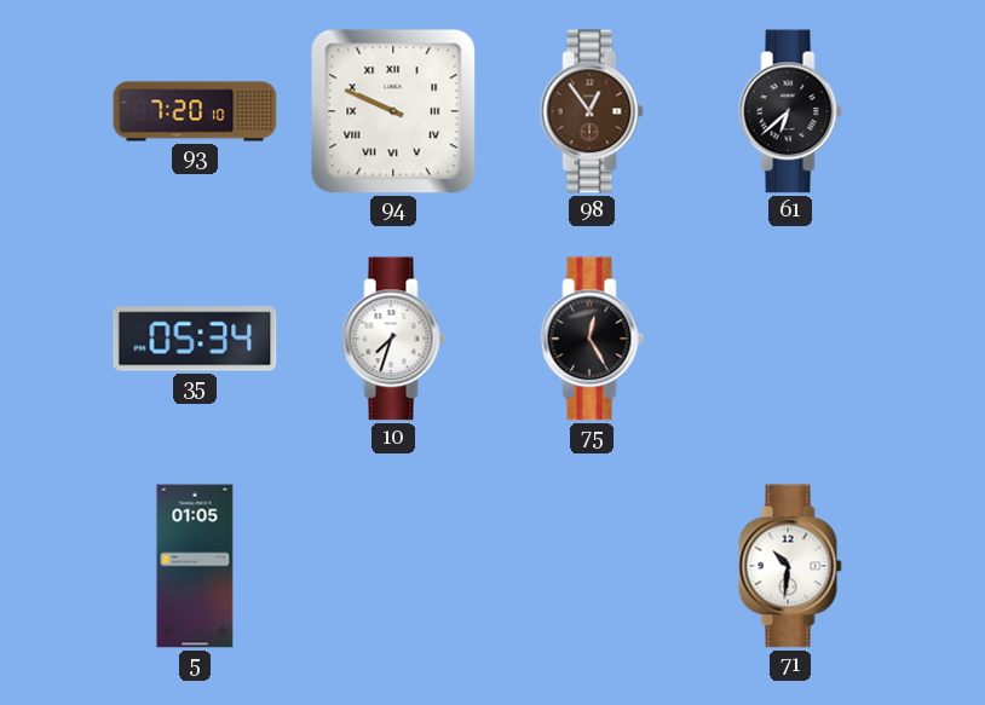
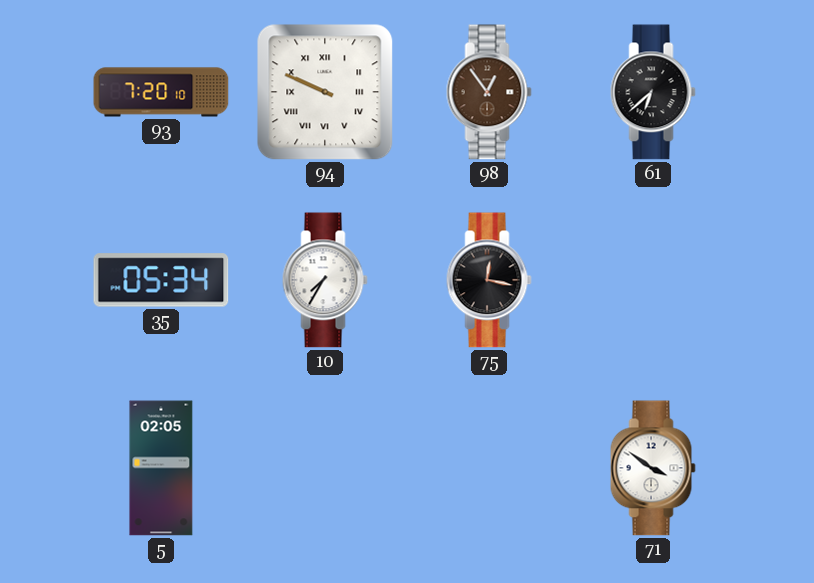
10: 7:33 -> 7:35 (325, 280)
75: 12:25 -> 12:17 (489, 280)
5: 01:05 -> 02:05 (161, 468)
71: 10:31 -> 3:51 (653, 468)
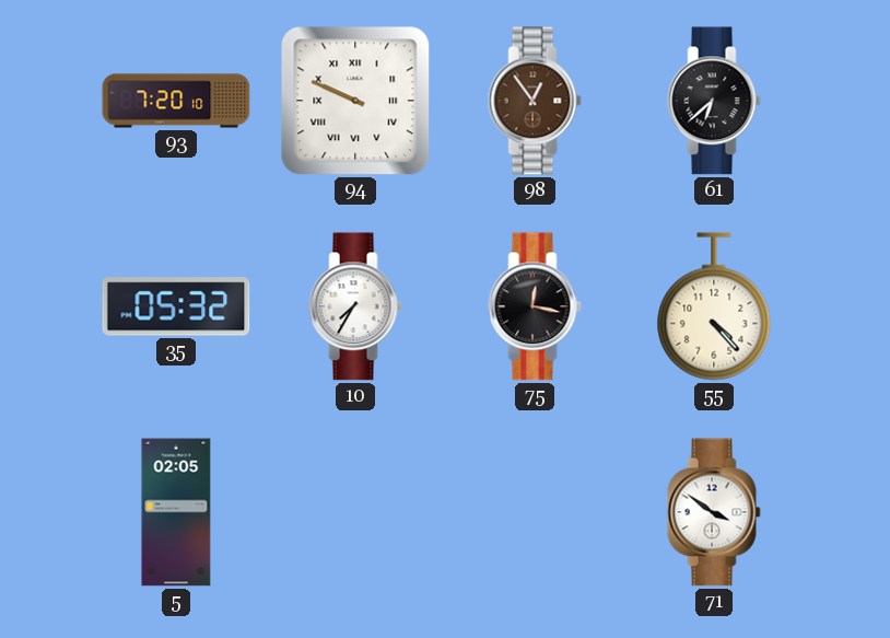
35: 05:34 -> 05:32 (176, 306)
55: none -> 4:23 (714, 306)
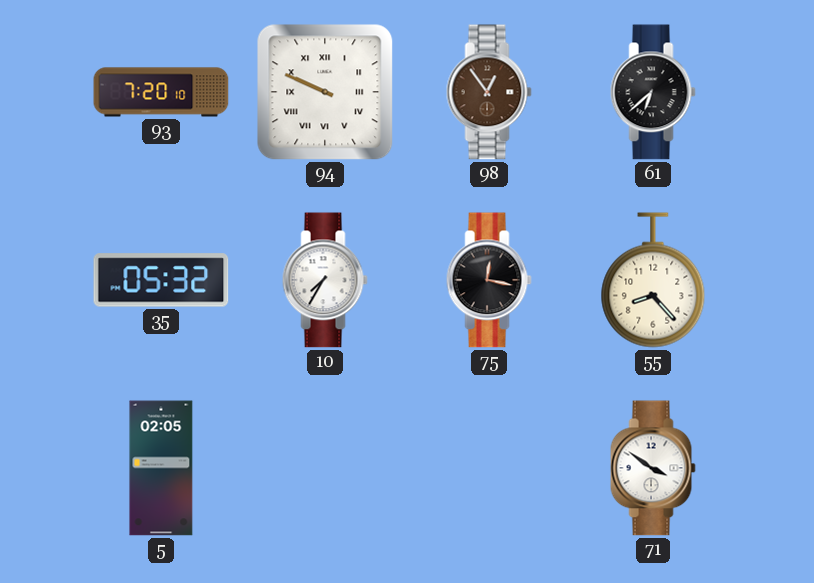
55: 4:23 -> 8:23 (653, 280)
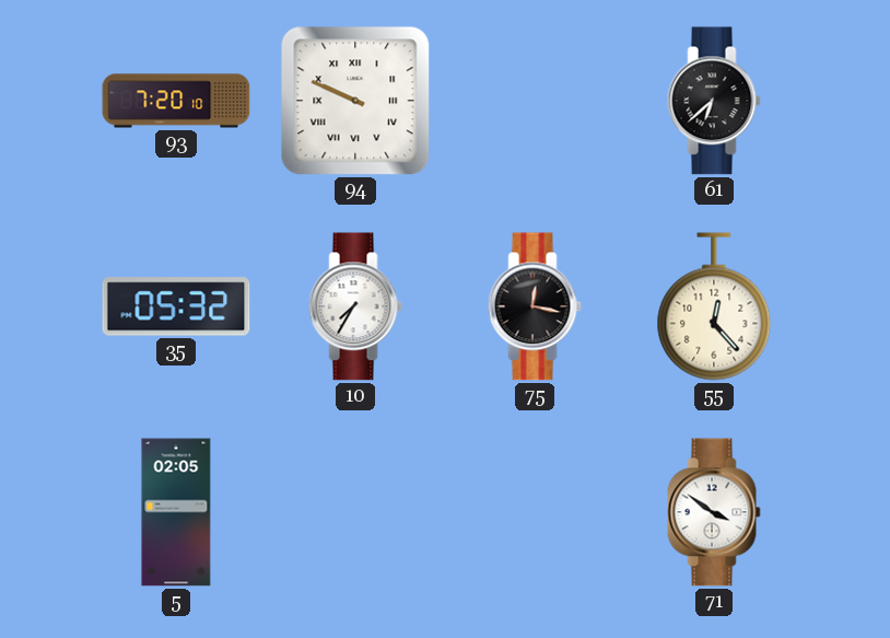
98: 12:54 -> none (489, 92)
55: 8:23 -> 12:23 (714, 306)
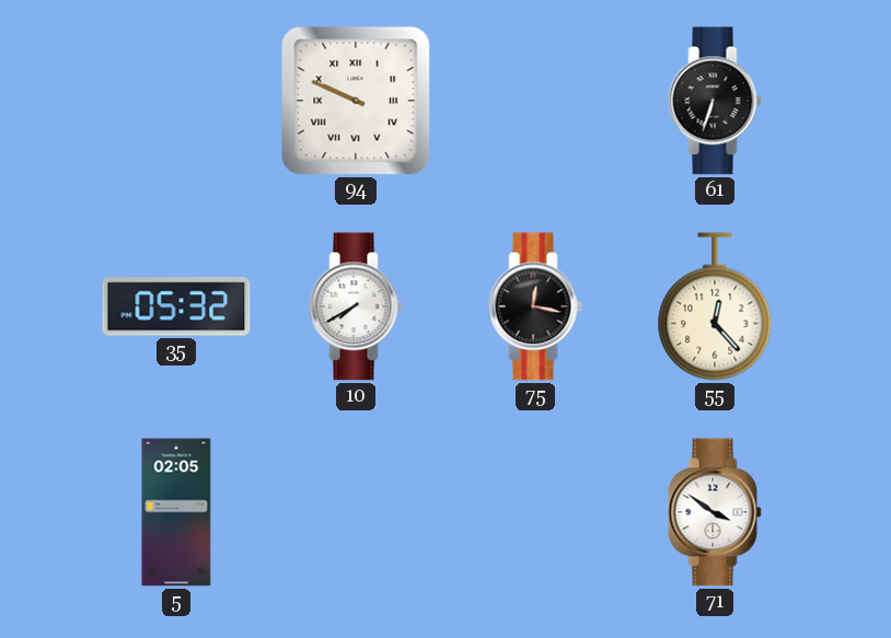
93: 7:20 -> none (176, 101)
61: 6:38 -> 6:33 (715, 101)
10: 7:35 -> 7:40 (356, 306)
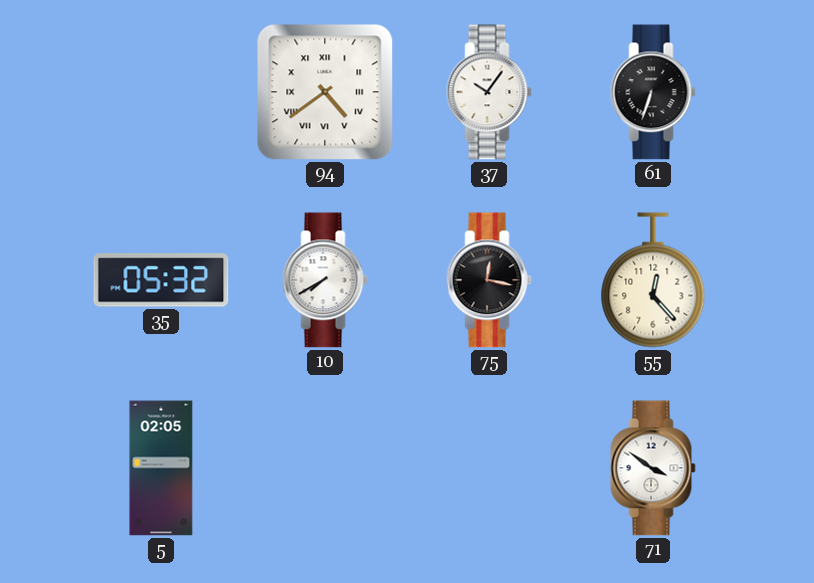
94: 9:49 -> 4:39 (325, 92)
37: none -> 10:06 (489, 92)
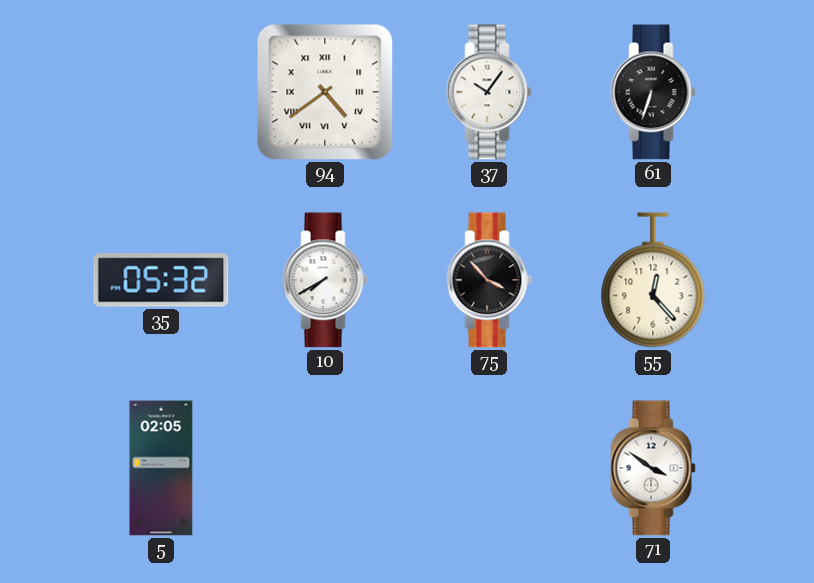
75: 12:17 -> 3:53 (489, 280)
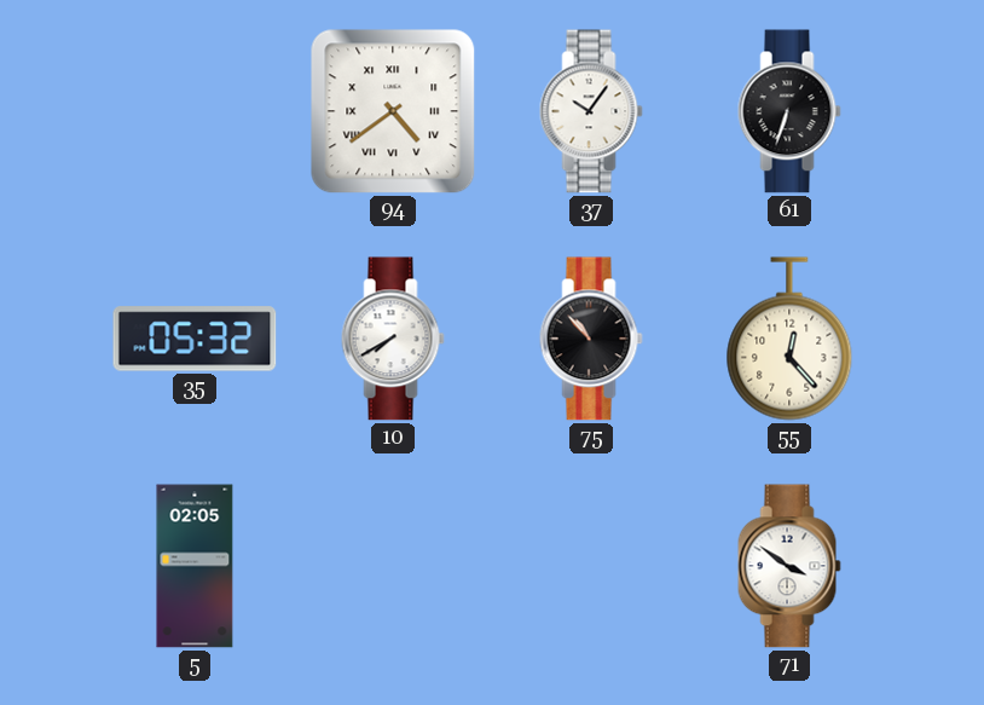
75: 3:53 -> 10:53 (591, 339)
